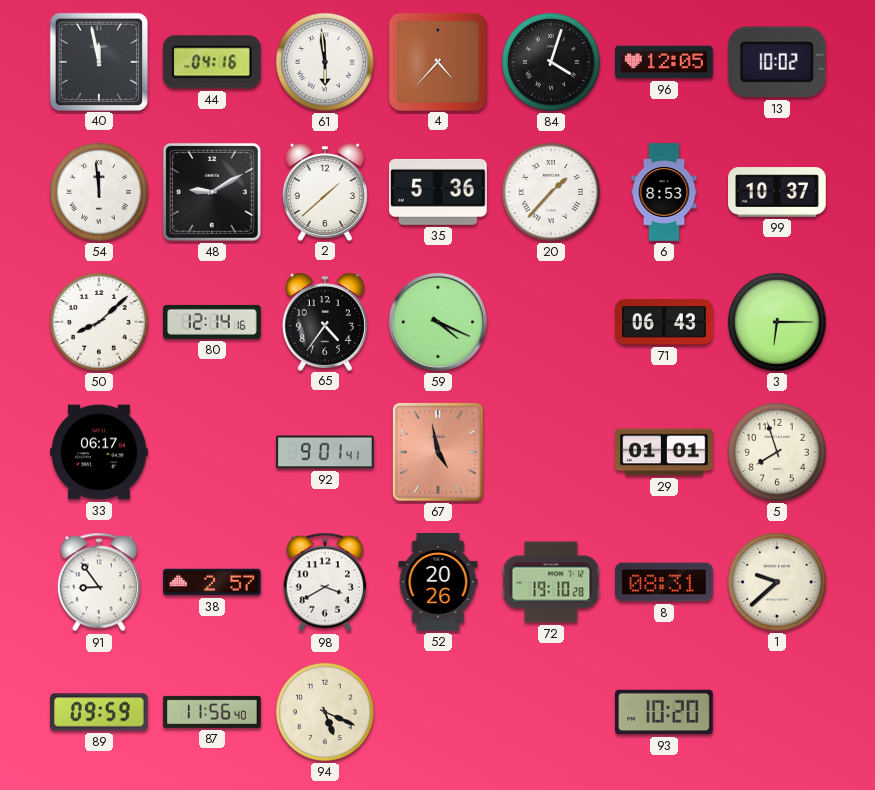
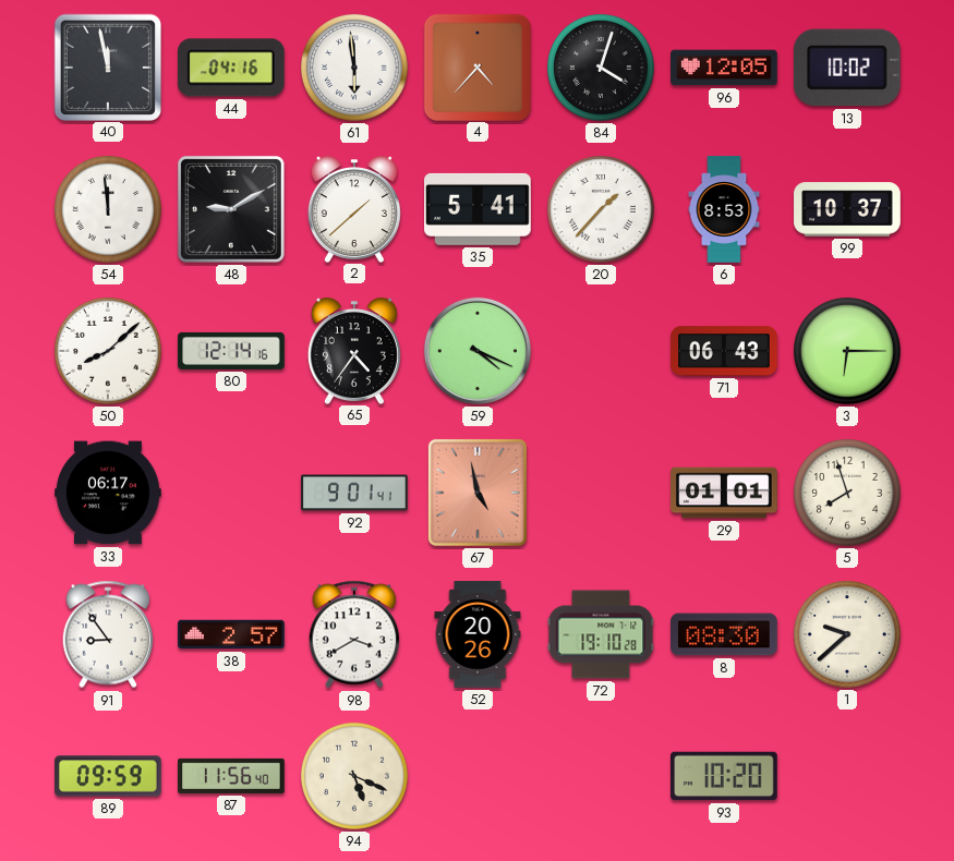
35: 5:36 -> 5:41 (479, 209)
8: 08:31 -> 08:30 (724, 634)
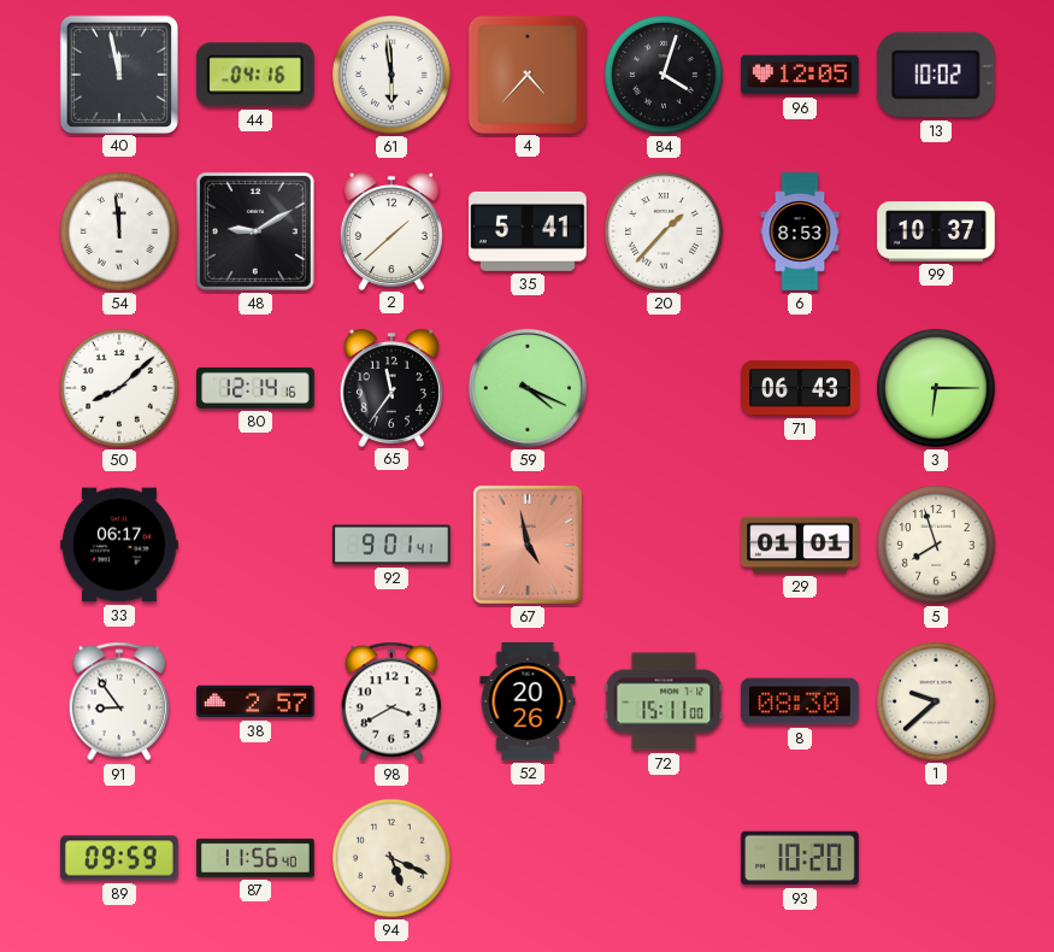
65: 4:36 -> 11:36 (391, 388)
72: 19:10 -> 15:11 (664, 701)
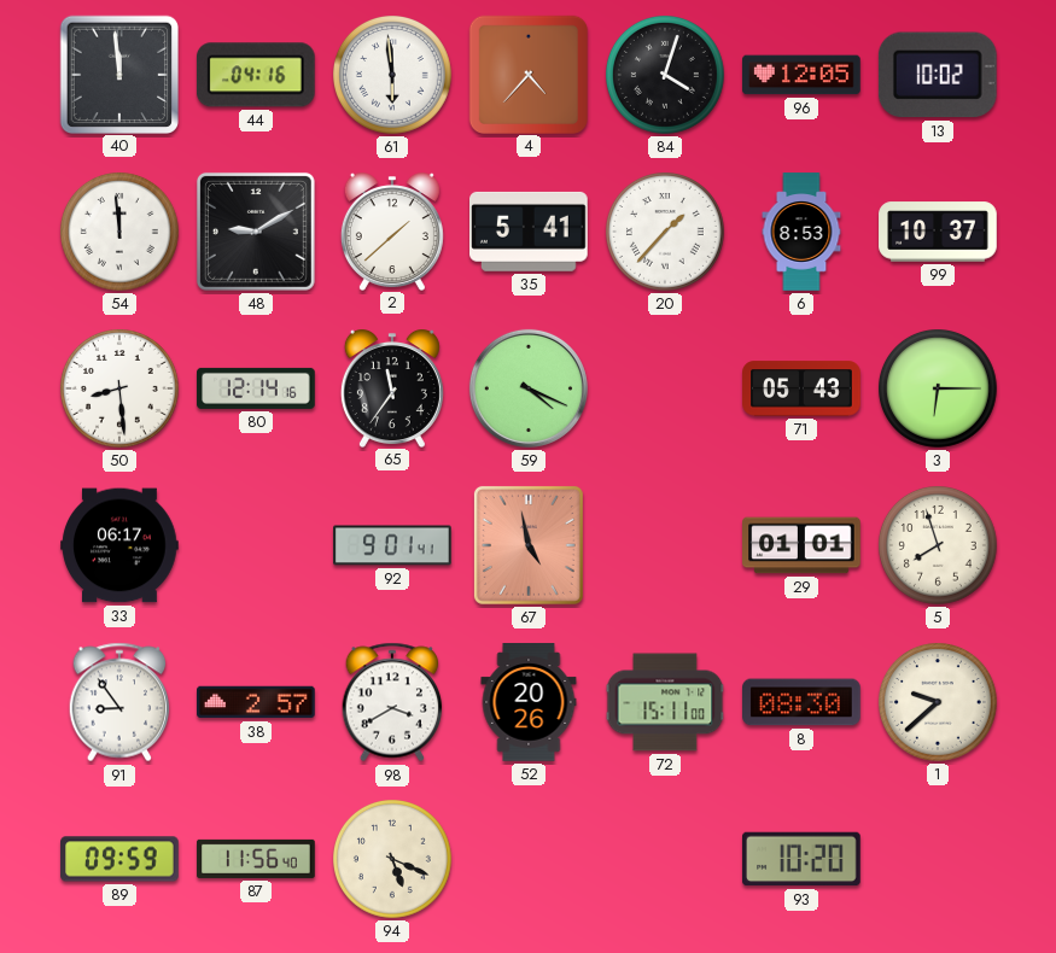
40: 11:58 -> 11:59 (118, 74)
50: 8:08 -> 8:29 (121, 390)
71: 06:43 -> 05:43 (801, 388)
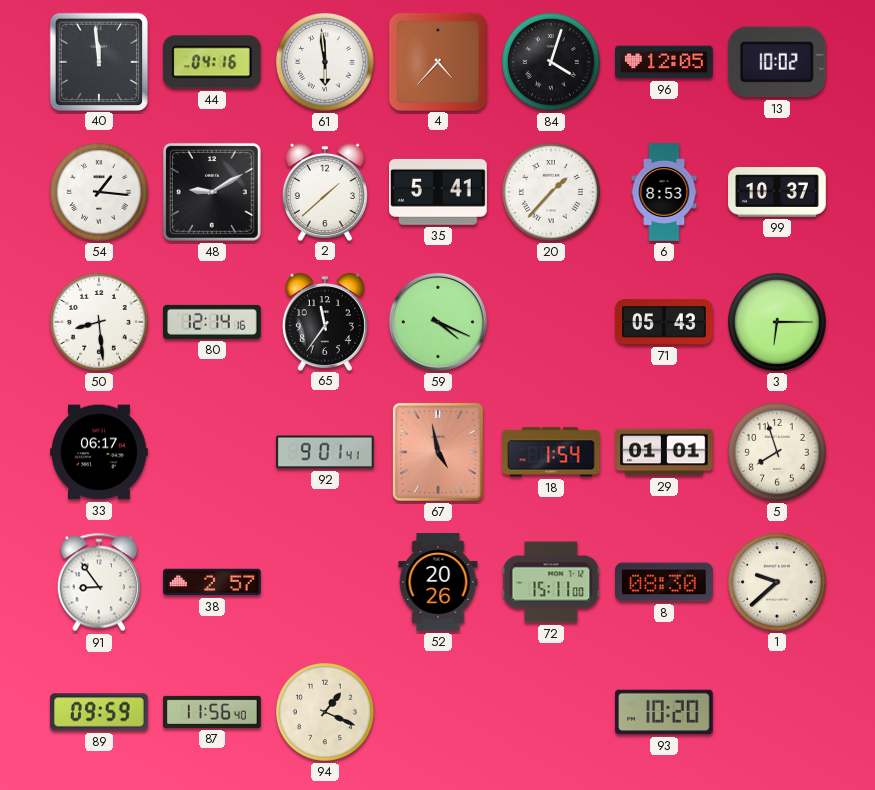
54: 11:59 -> 1:16 (100, 193)
18: none -> 1:54 (551, 452)
98: 3:40 -> none (392, 702)
94: 5:19 -> 1:19 (326, 713)
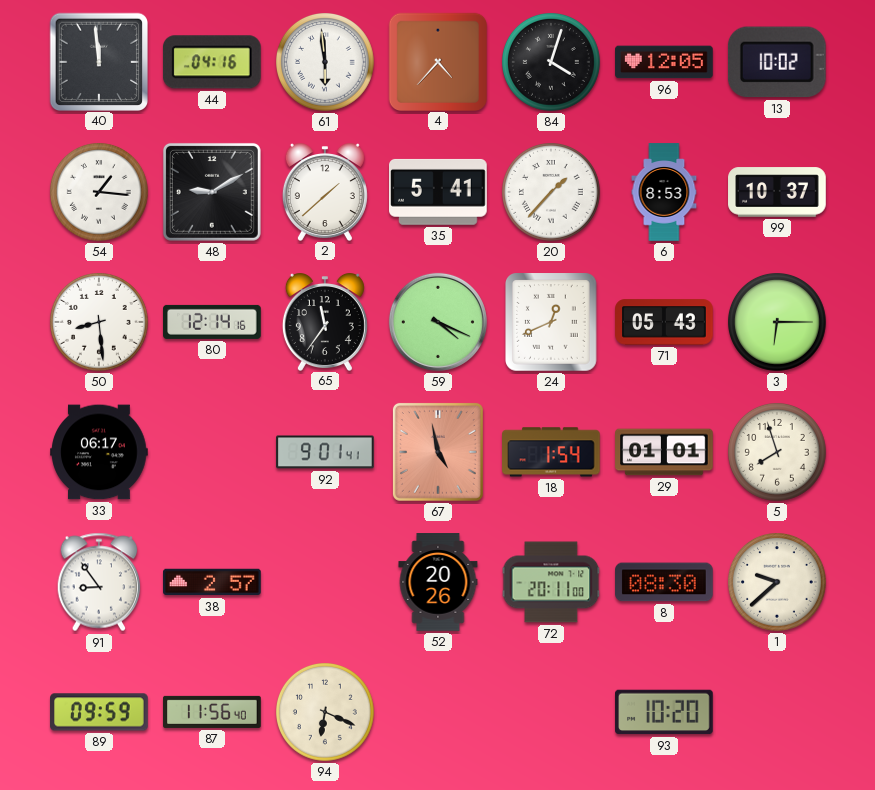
24: none -> 12:41 (552, 323)
72: 15:11 -> 20:11 (551, 582)
94: 1:19 -> 6:19 (326, 713)
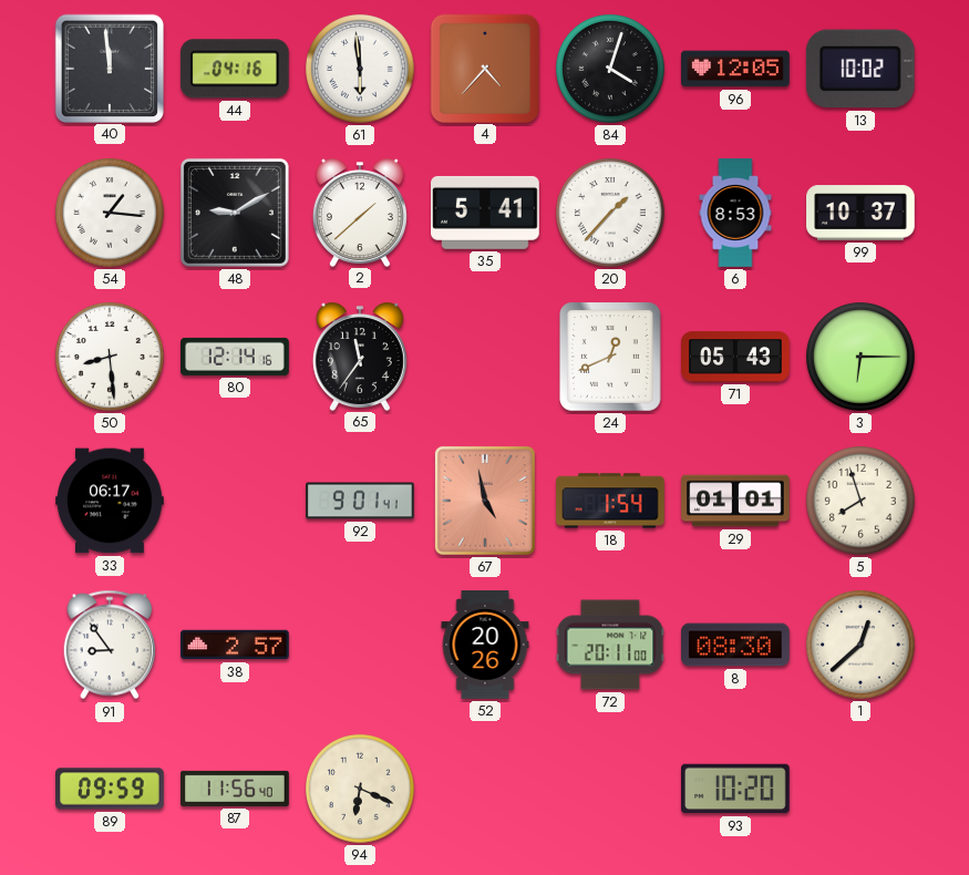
59: 4:19 -> none (438, 322)
1: 9:38 -> 12:38 (862, 646)
